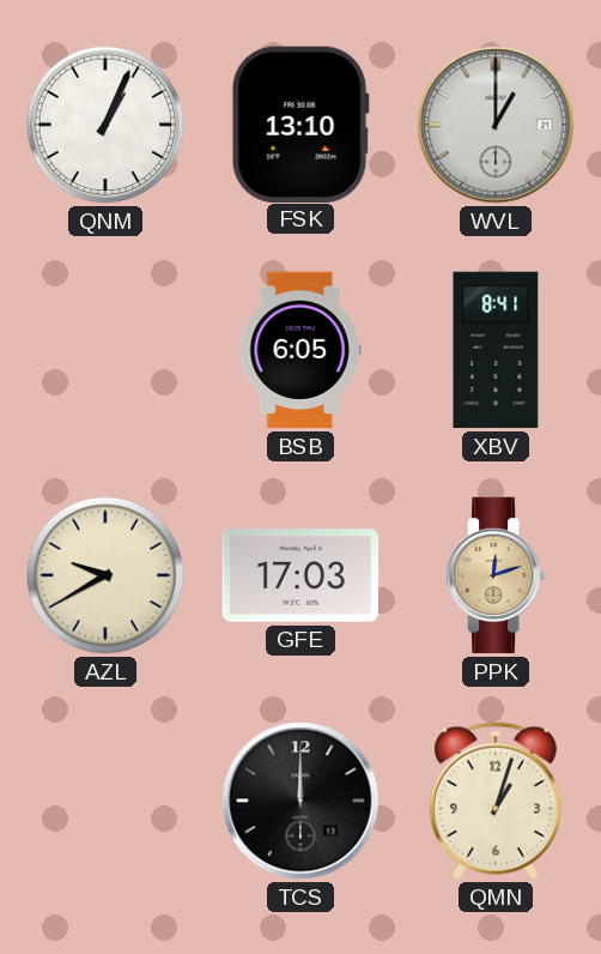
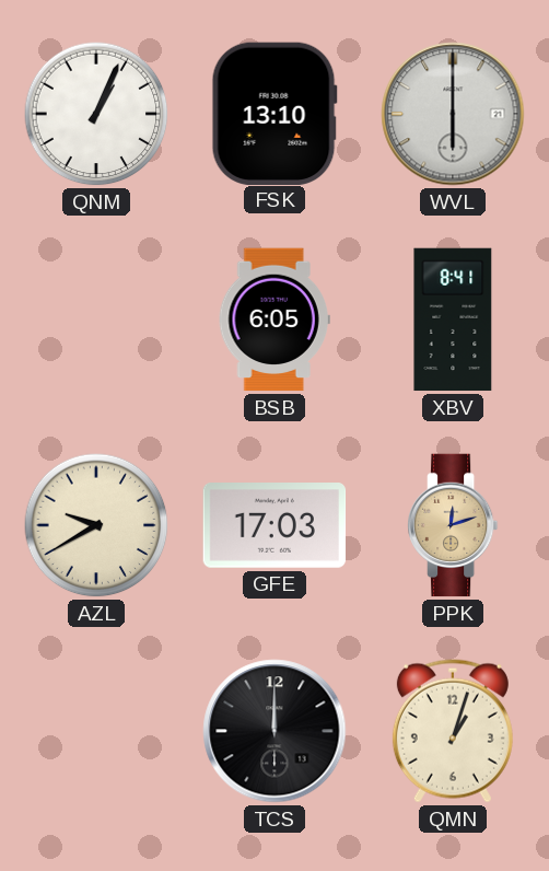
WVL: 1:00 -> 6:00 (453, 114)
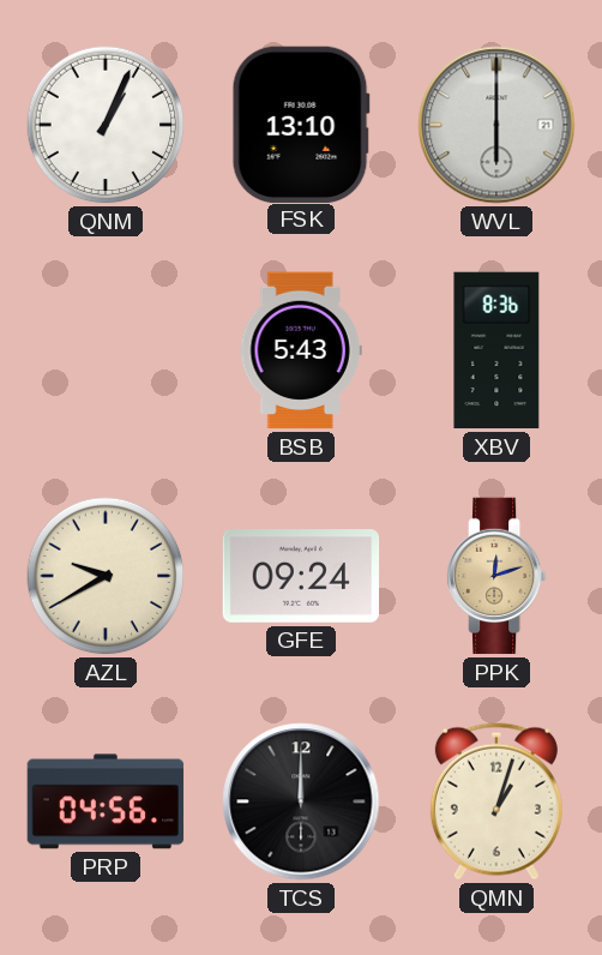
BSB: 6:05 -> 5:43 (301, 350)
XBV: 8:41 -> 8:36 (496, 350)
GFE: 17:03 -> 09:24 (301, 576)
PRP: none -> 04:56 (106, 801)
